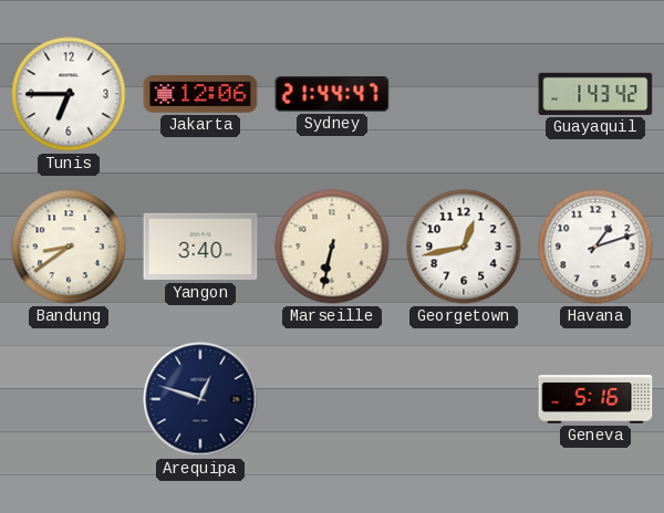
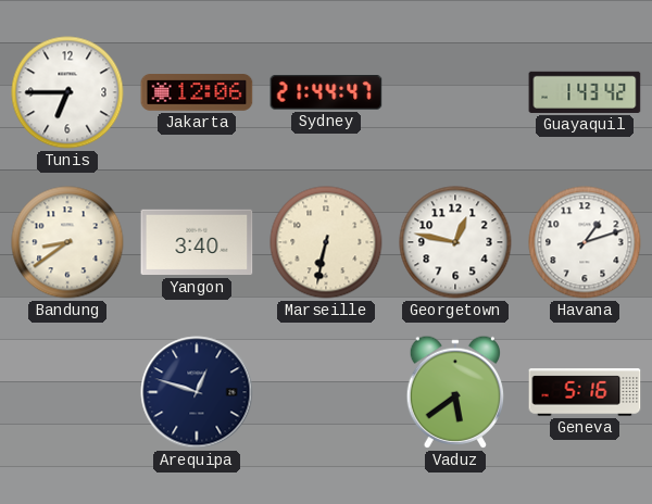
Georgetown: 12:43 -> 12:47 (455, 242)
Vaduz: none -> 5:39 (454, 392)
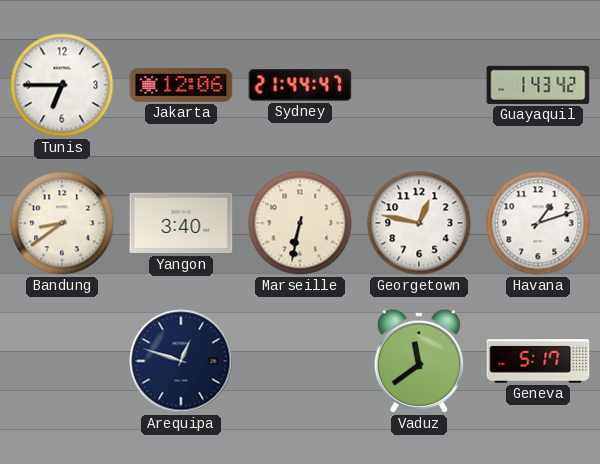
Vaduz: 5:39 -> 11:39 (418, 361)
Geneva: 5:16 -> 5:17 (538, 361)
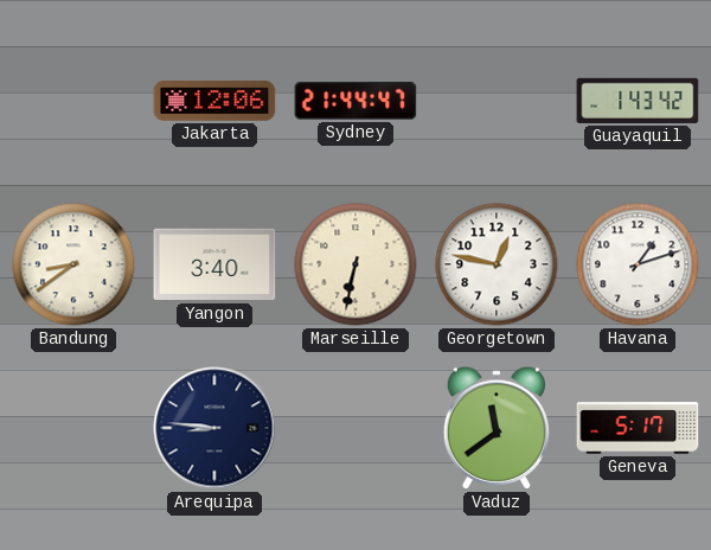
Tunis: 6:45 -> none (62, 85)
Arequipa: 12:48 -> 8:46 (214, 428)
